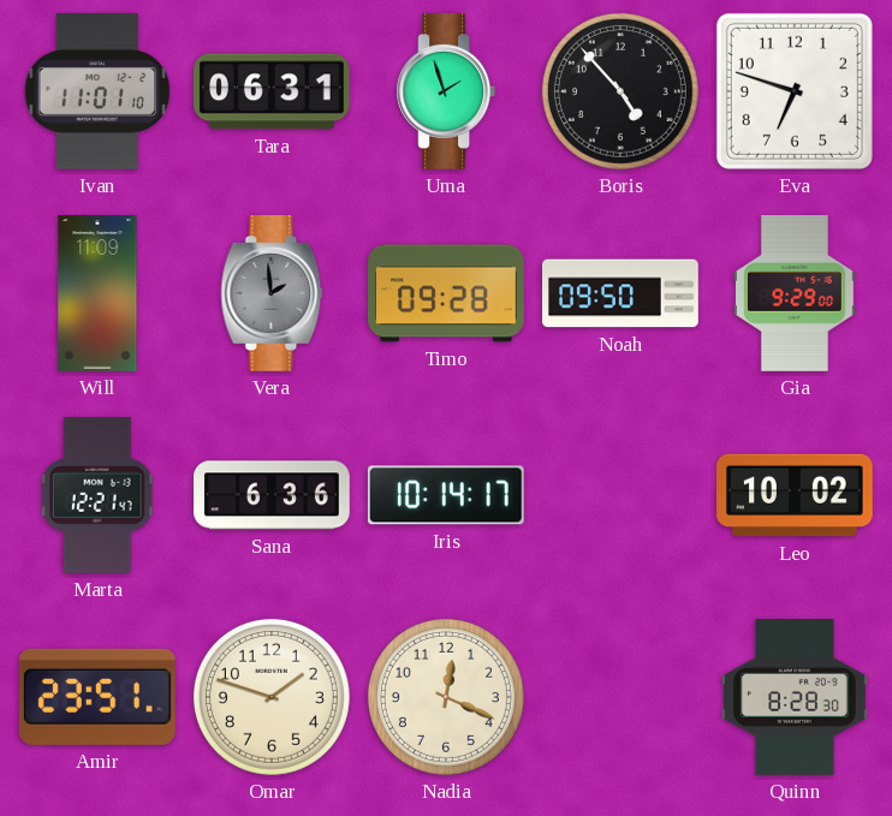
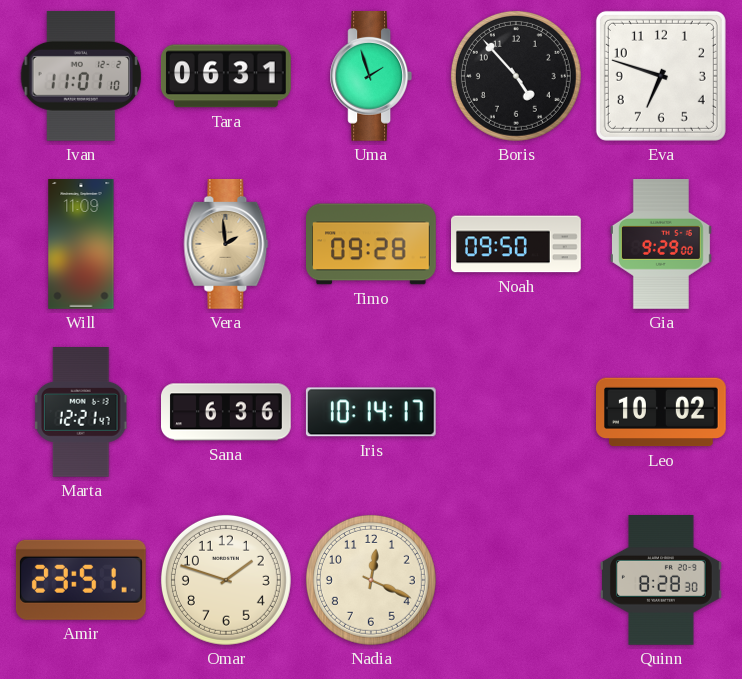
Vera dial: grey -> champagne (226, 245)
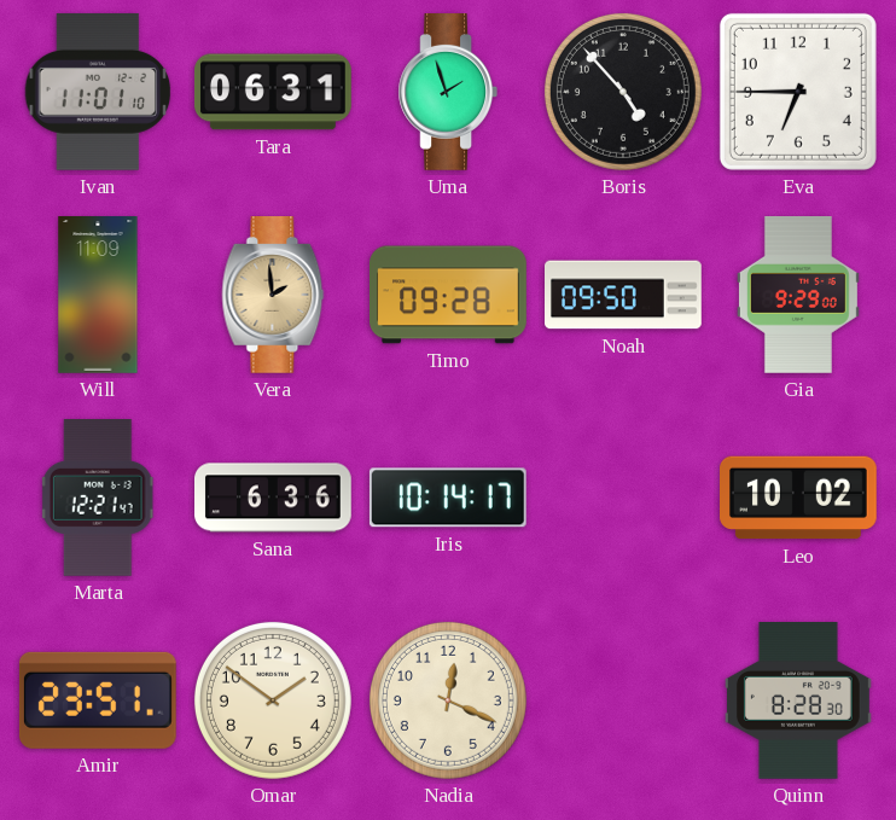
Eva: 6:48 -> 6:45 (798, 92)
Omar: 1:48 -> 1:51 (273, 700)
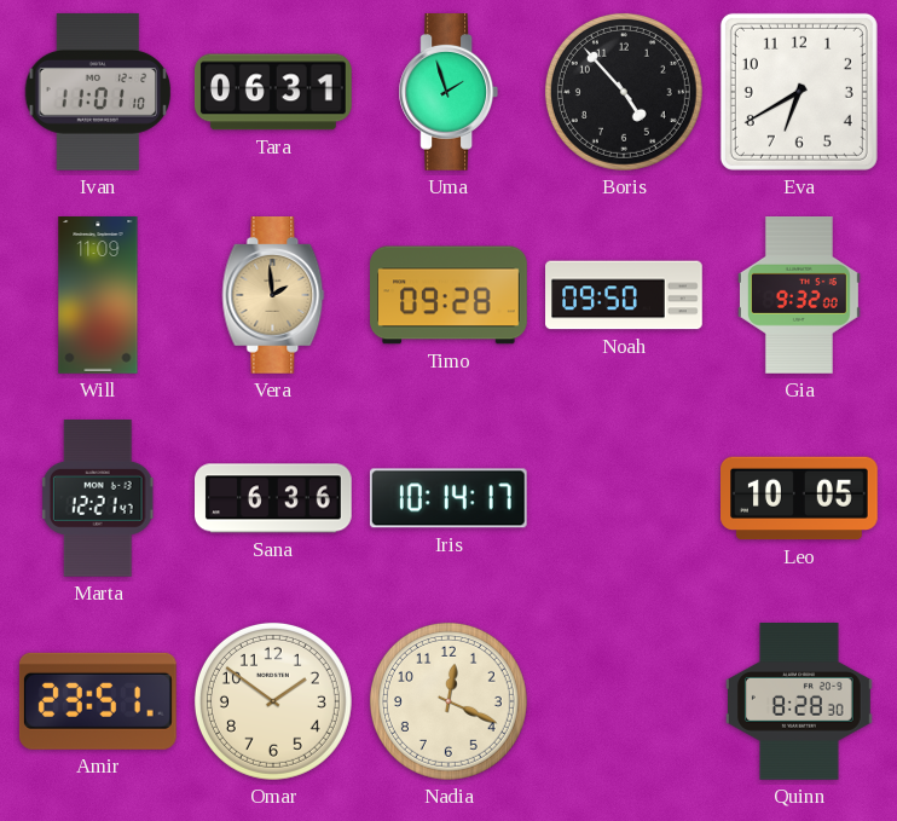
Eva: 6:45 -> 6:40 (799, 92)
Gia: 9:29 -> 9:32 (799, 296)
Leo: 10:02 -> 10:05 (800, 498)
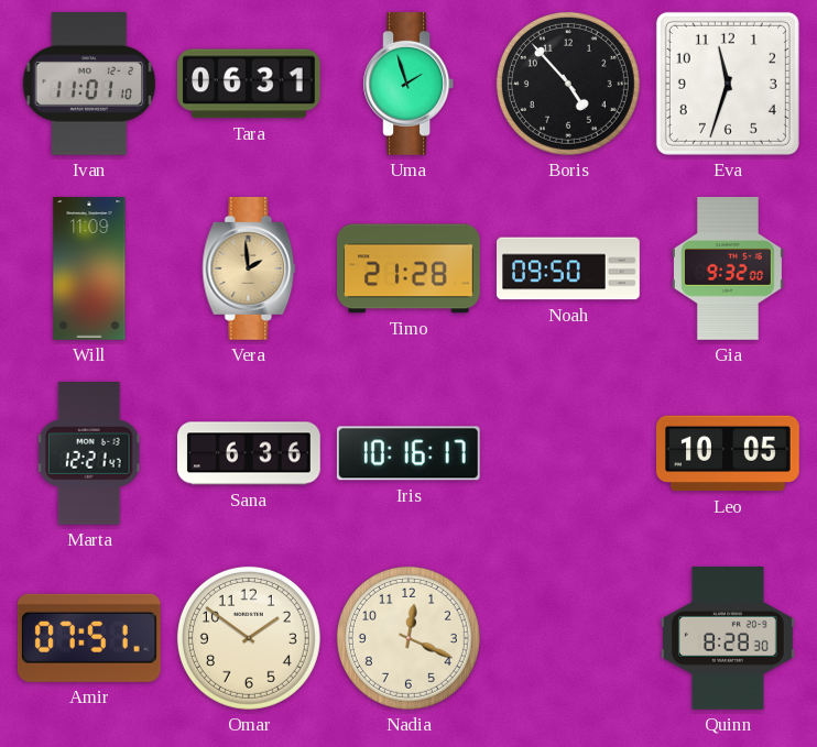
Eva: 6:40 -> 11:33 (728, 84)
Timo: 09:28 -> 21:28 (410, 268)
Iris: 10:14 -> 10:16 (408, 453)
Amir: 23:51 -> 07:51 (89, 638)
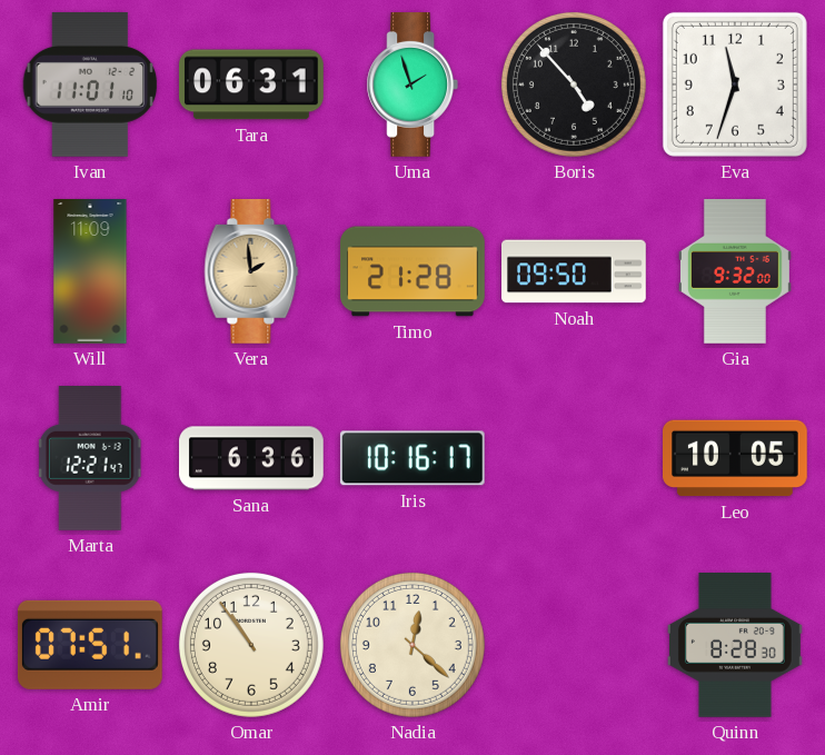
Omar: 1:51 -> 10:54 (251, 645)
Nadia: 12:19 -> 12:22 (412, 645)
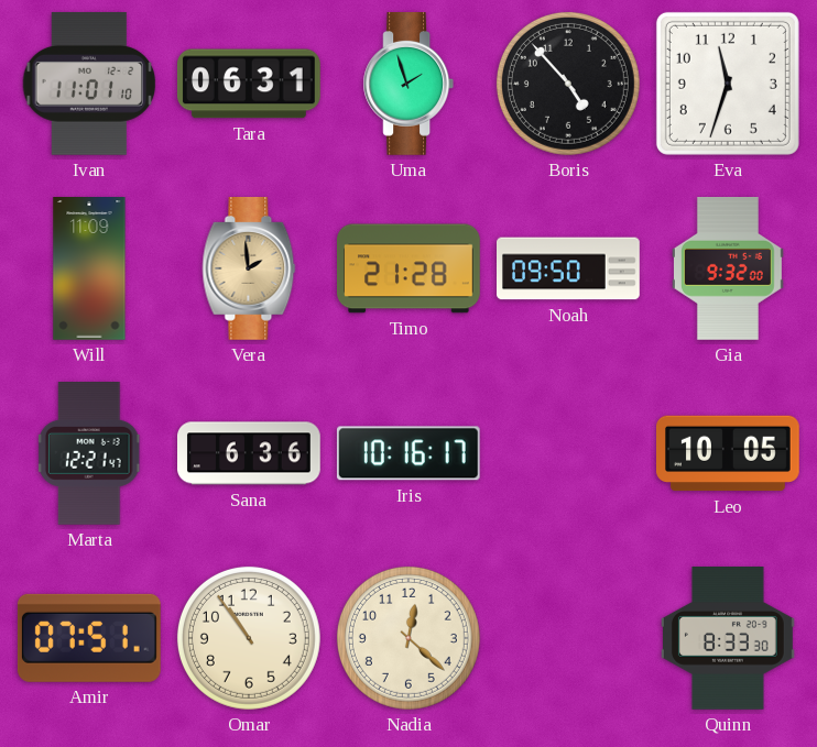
Quinn: 8:28 -> 8:33 (728, 639)
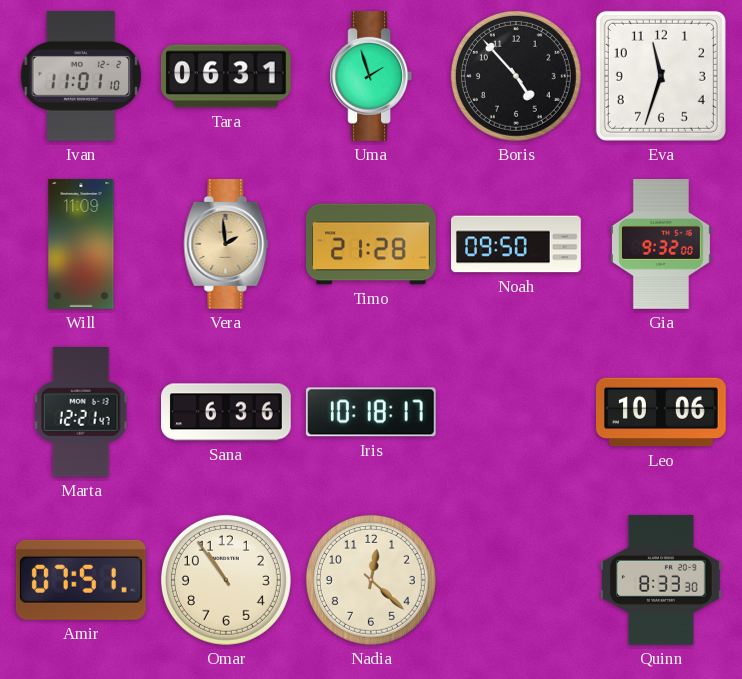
Iris: 10:16 -> 10:18 (371, 412)
Leo: 10:05 -> 10:06 (662, 412)
